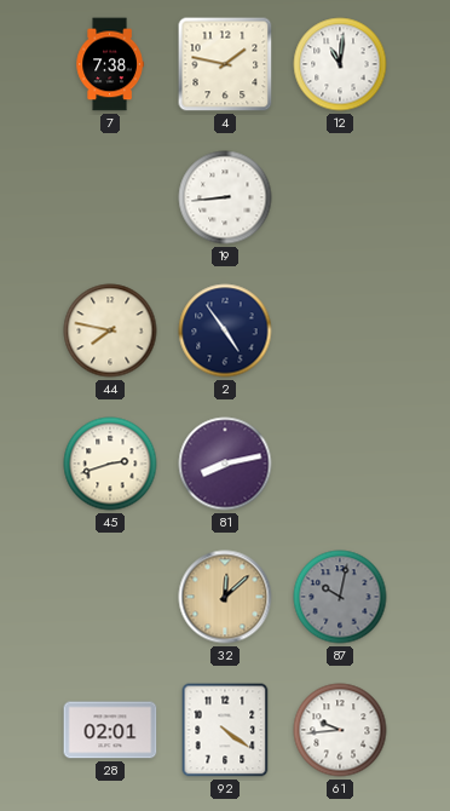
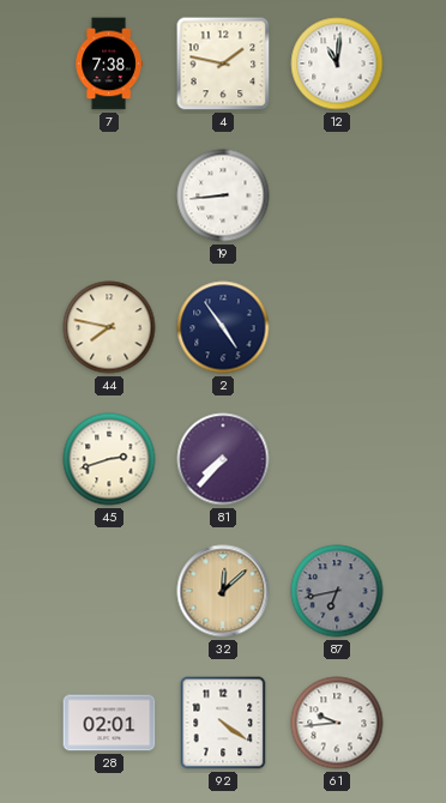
81: 8:13 -> 7:37 (223, 459)
87: 10:02 -> 6:43 (337, 591)
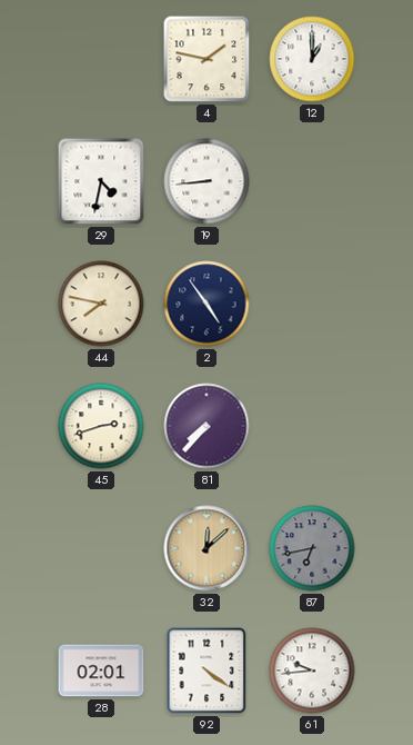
7: 7:38 -> none (109, 64)
12: 11:01 -> 1:00 (312, 59)
29: none -> 4:32 (101, 181)
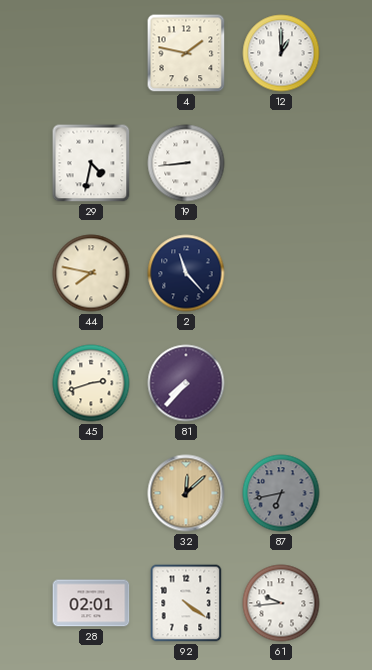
2: 4:54 -> 11:23 (186, 273)
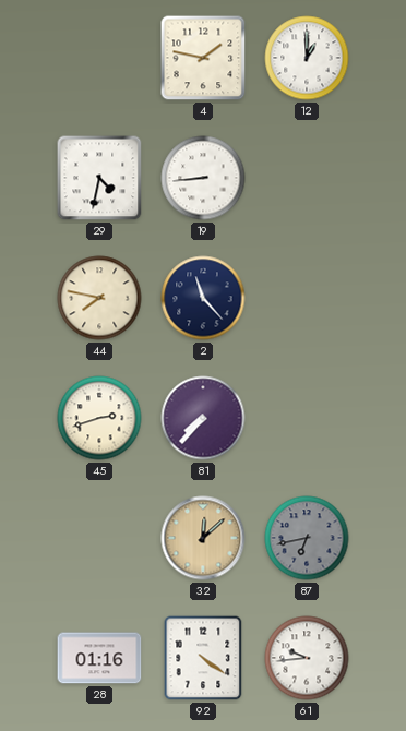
28: 02:01 -> 01:16 (99, 658)
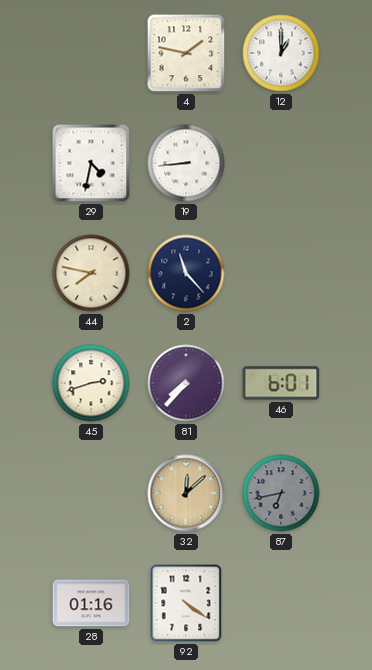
46: none -> 6:01 (281, 383)
61: 9:44 -> none (307, 658)
